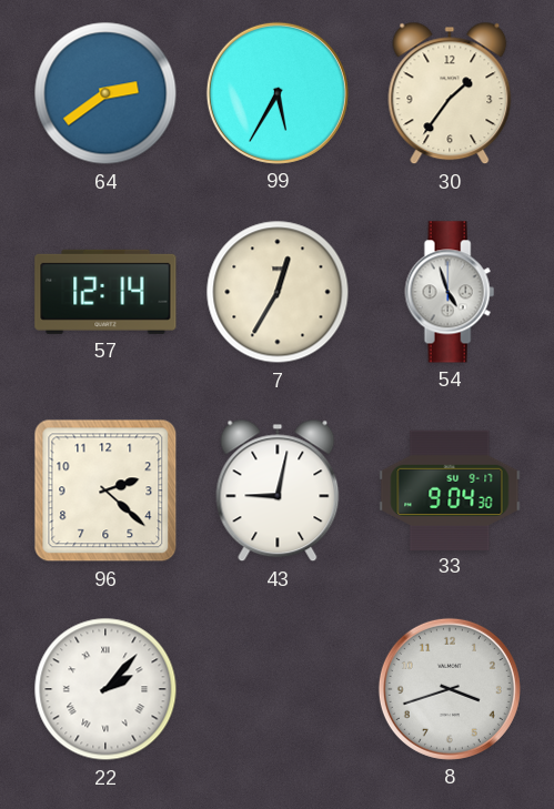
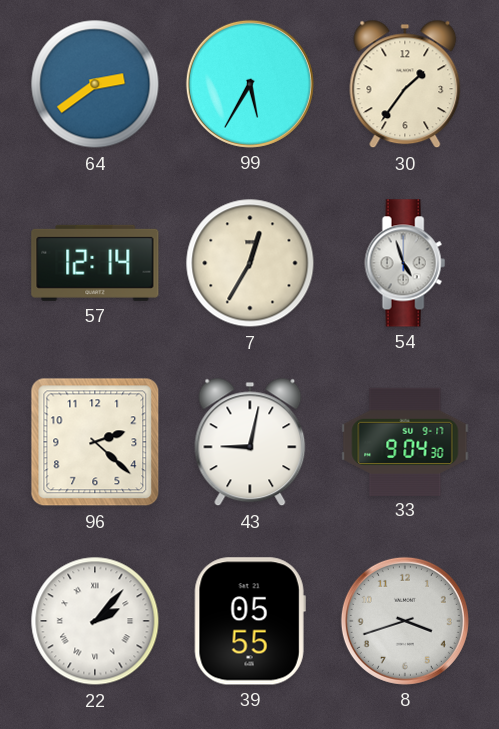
39: none -> 05:55 (250, 621)
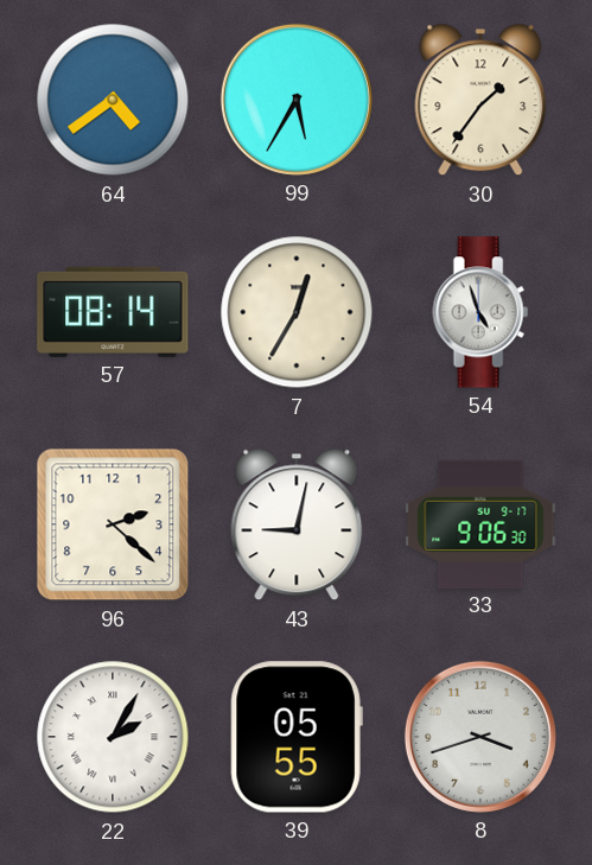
64: 2:39 -> 4:39 (113, 100)
57: 12:14 -> 08:14 (113, 312)
33: 9:04 -> 9:06 (480, 523)
22: 2:07 -> 2:05 (113, 737)
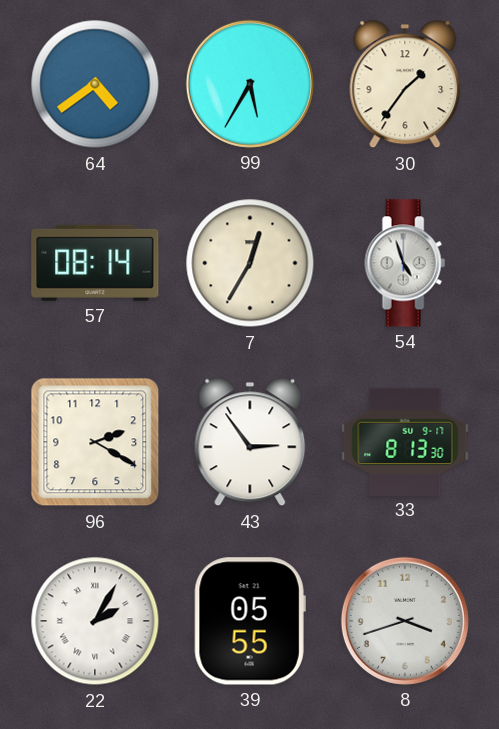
96: 2:22 -> 2:20 (95, 442)
43: 9:02 -> 2:54 (250, 442)
33: 9:06 -> 8:13 (405, 441)
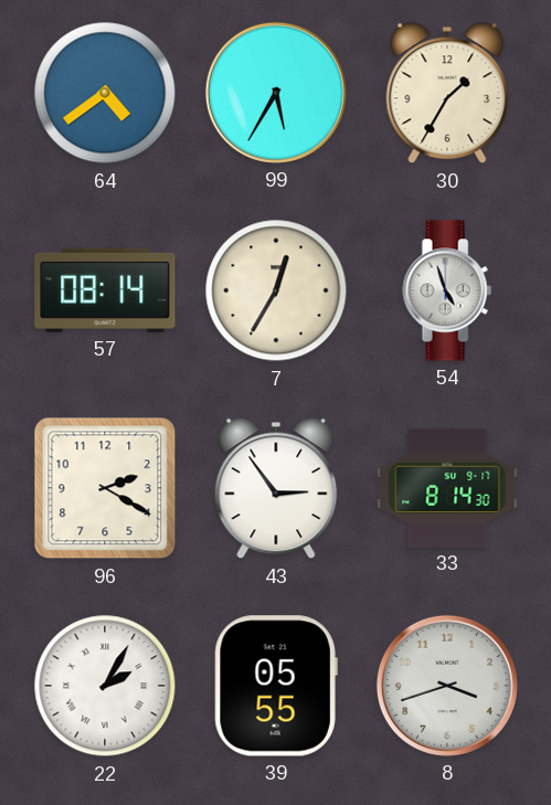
30: 1:36 -> 1:35 (447, 93)
33: 8:13 -> 8:14 (447, 487)
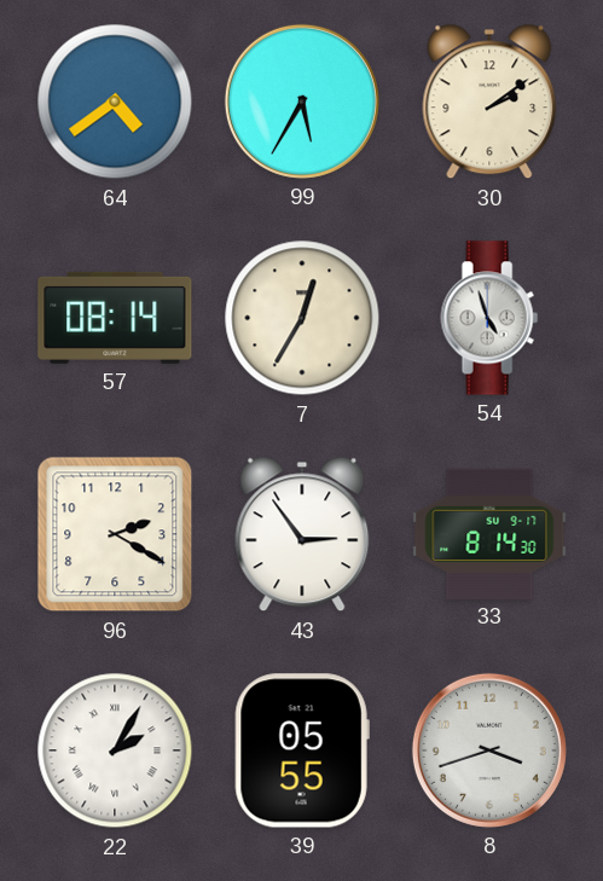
30: 1:35 -> 2:09 (489, 102)
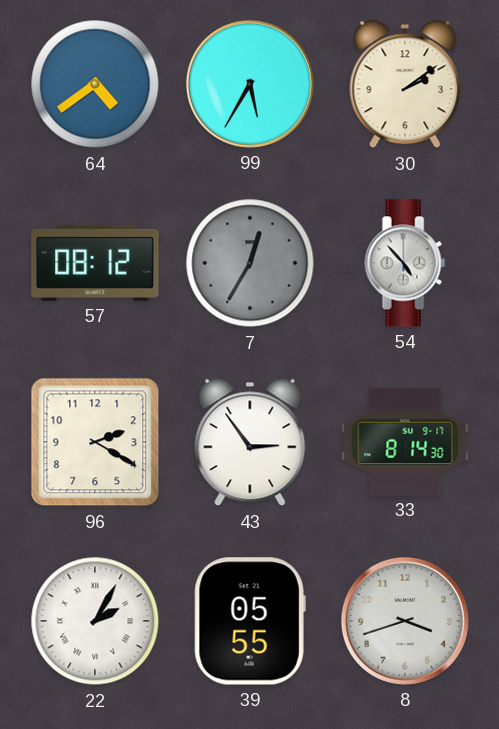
57: 08:14 -> 08:12 (95, 263)
7 dial: cream -> grey (250, 263)
54: 4:57 -> 4:53 (405, 263)
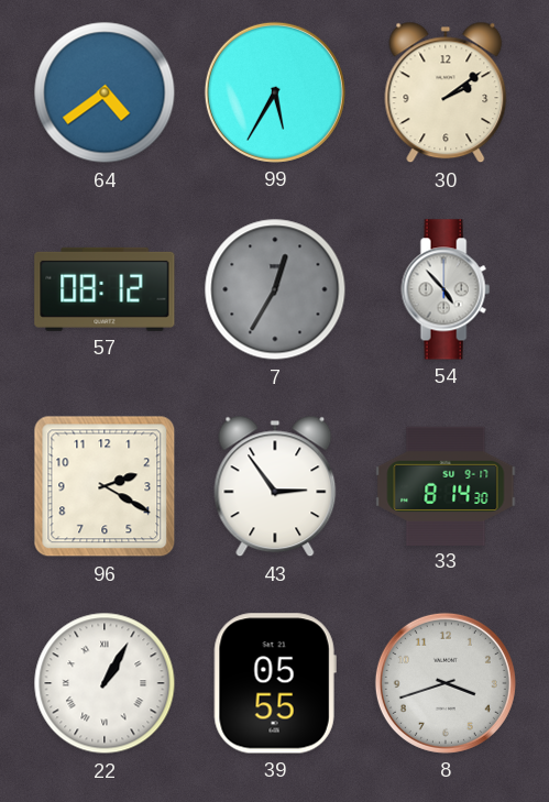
22: 2:05 -> 1:05 (105, 683)
